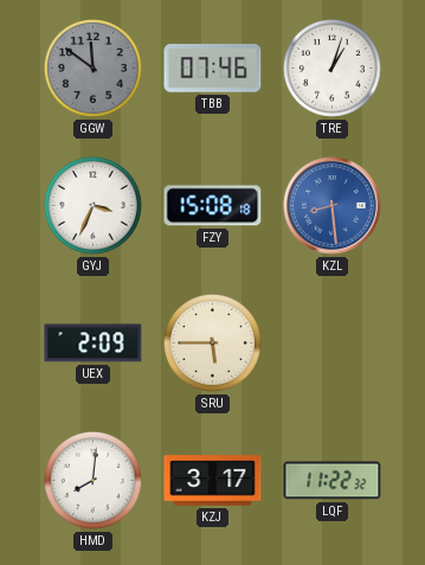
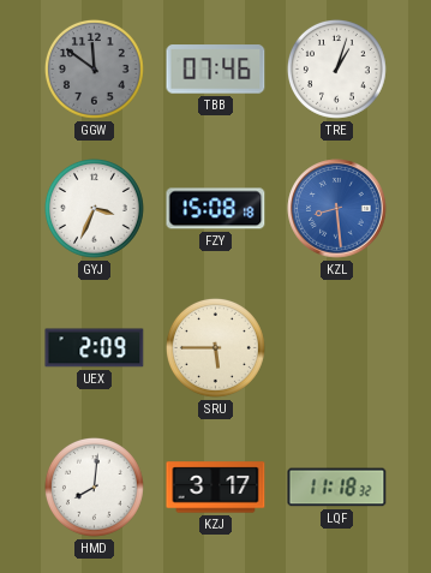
LQF: 11:22 -> 11:18 (337, 488)
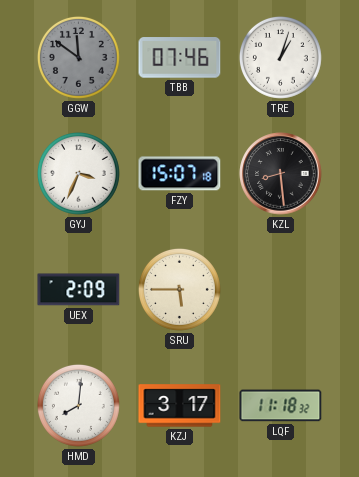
FZY: 15:08 -> 15:07 (180, 174)
KZL dial: blue -> black (281, 174)
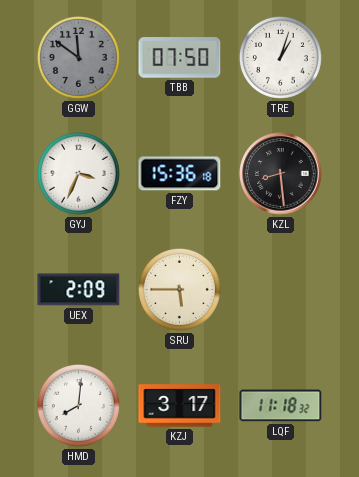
TBB: 07:46 -> 07:50 (180, 58)
FZY: 15:07 -> 15:36 (180, 174)
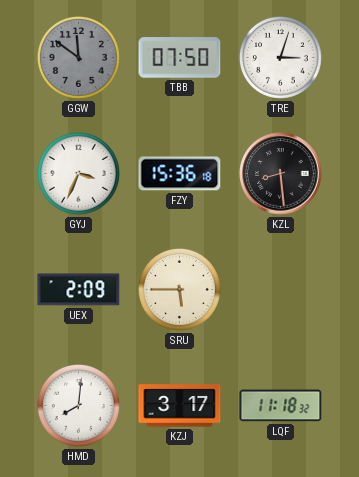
TRE: 1:03 -> 3:03 (280, 57)
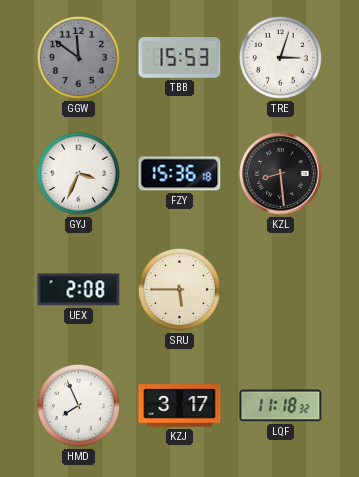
TBB: 07:50 -> 15:53 (180, 58)
UEX: 2:09 -> 2:08 (79, 290)
HMD: 8:01 -> 7:56 (78, 405)
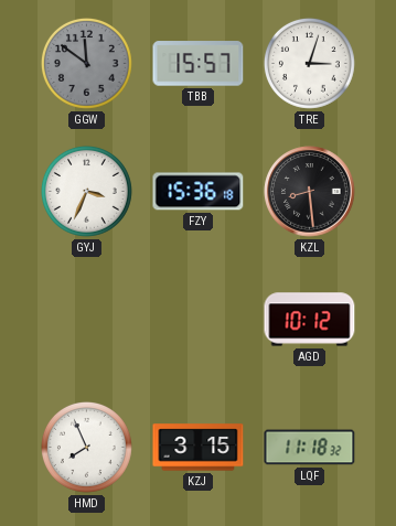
TBB: 15:53 -> 15:57 (199, 64)
UEX: 2:08 -> none (79, 290)
SRU: 5:45 -> none (179, 289)
AGD: none -> 10:12 (310, 320)
KZJ: 3:17 -> 3:15 (199, 448)
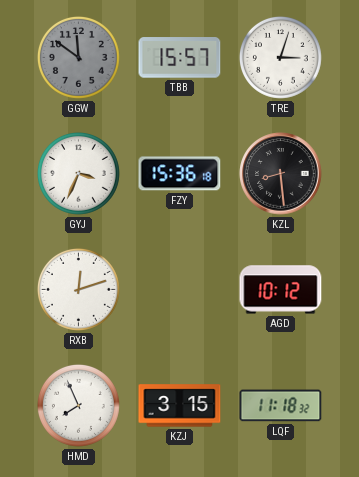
RXB: none -> 12:12 (78, 289)
